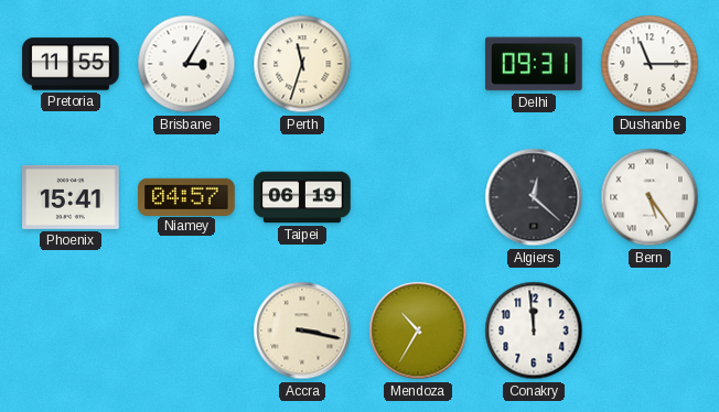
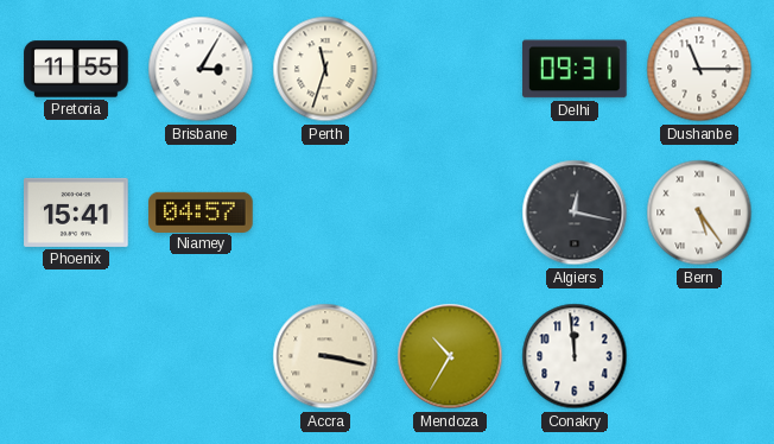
Taipei: 06:19 -> none (302, 197)
Algiers: 12:22 -> 12:17 (575, 213)
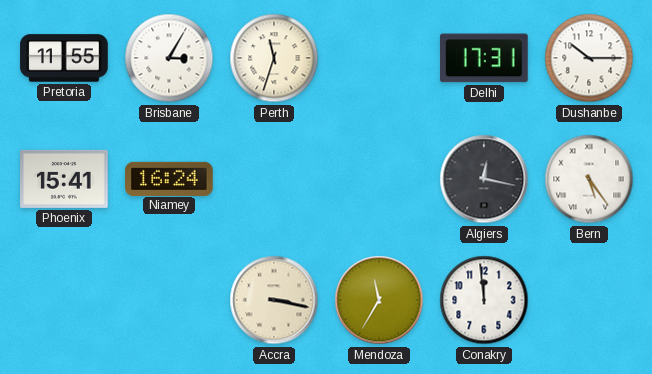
Delhi: 09:31 -> 17:31 (484, 58)
Dushanbe: 11:15 -> 10:15 (589, 58)
Niamey: 04:57 -> 16:24 (169, 178)
Mendoza: 10:35 -> 11:35 (379, 300)
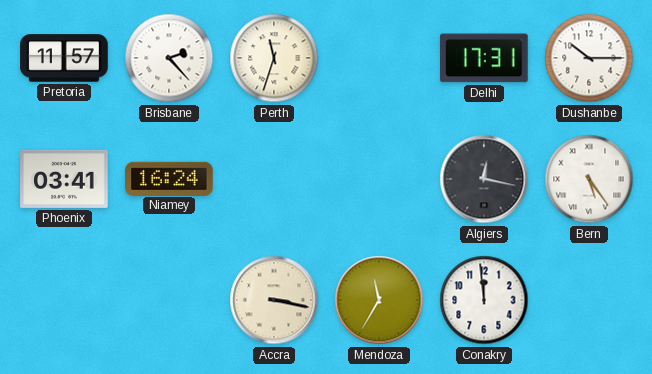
Pretoria: 11:55 -> 11:57 (64, 58)
Brisbane: 3:05 -> 2:23 (169, 58)
Phoenix: 15:41 -> 03:41 (64, 179)
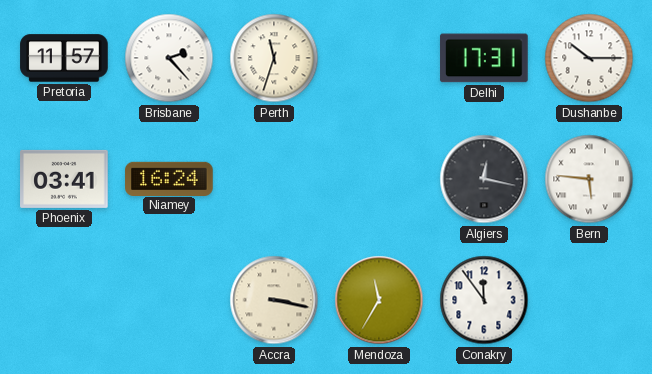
Bern: 5:24 -> 5:46 (589, 179)
Conakry: 11:59 -> 11:54 (484, 300)
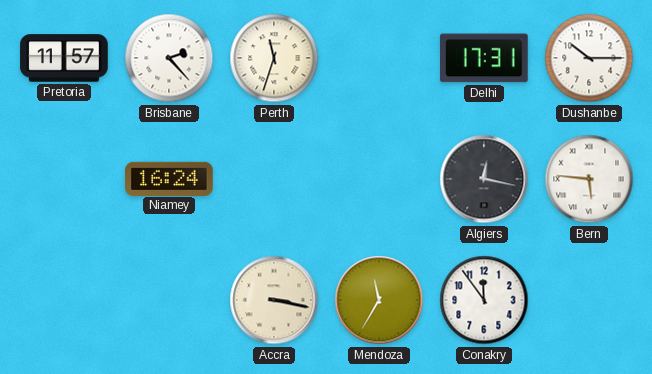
Phoenix: 03:41 -> none (64, 179)
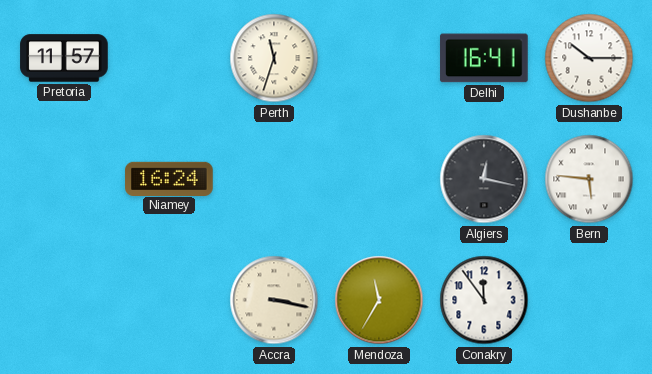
Brisbane: 2:23 -> none (169, 58)
Delhi: 17:31 -> 16:41 (484, 58)
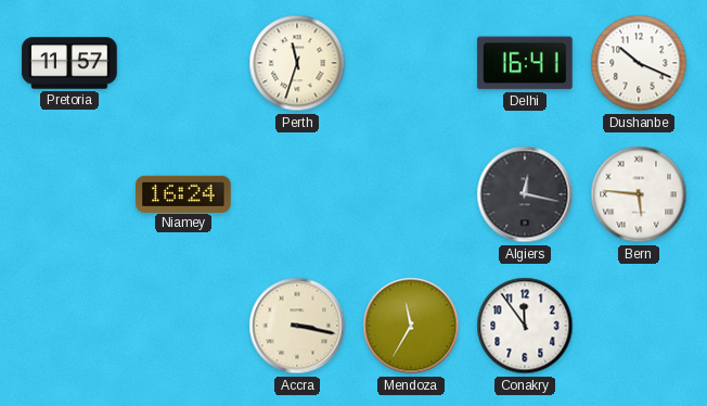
Dushanbe: 10:15 -> 10:19 (639, 63)
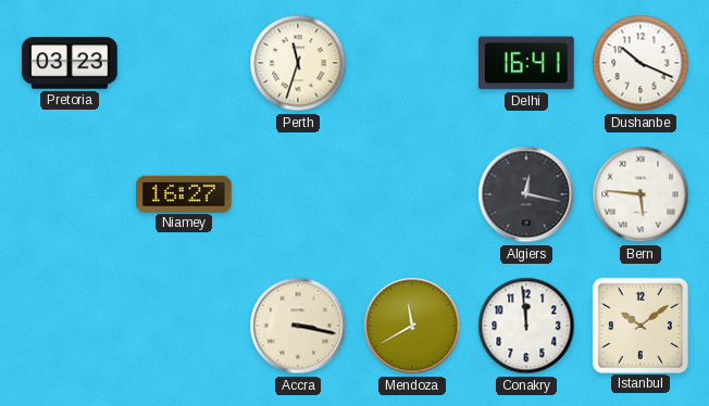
Pretoria: 11:57 -> 03:23 (70, 63)
Niamey: 16:24 -> 16:27 (184, 193)
Mendoza: 11:35 -> 11:40 (412, 326)
Conakry: 11:54 -> 11:59 (526, 326)
Istanbul: none -> 10:09 (639, 325)
